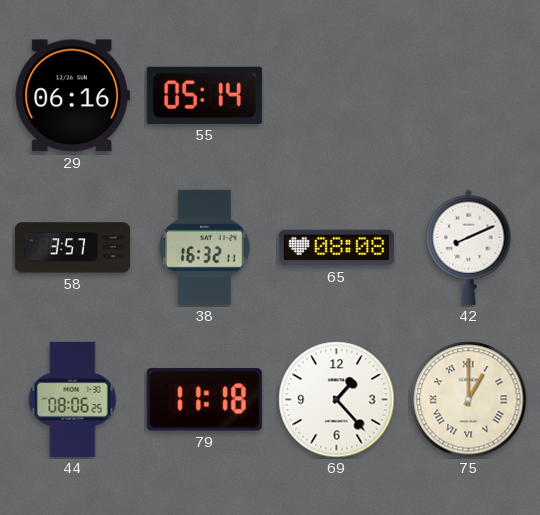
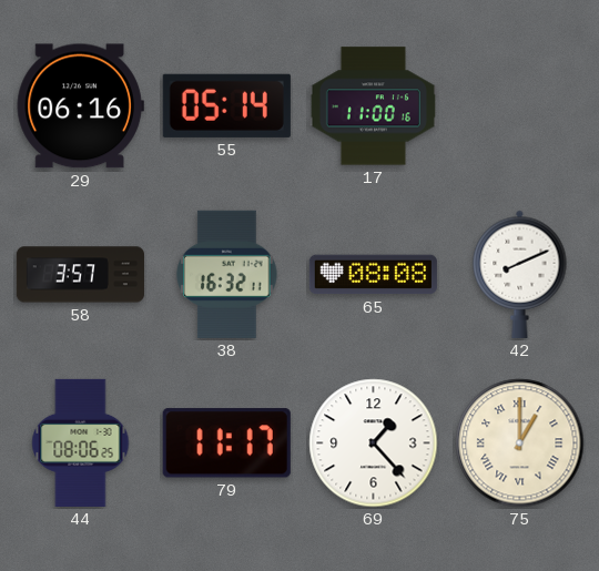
17: none -> 11:00 (373, 106)
79: 11:18 -> 11:17 (226, 443)
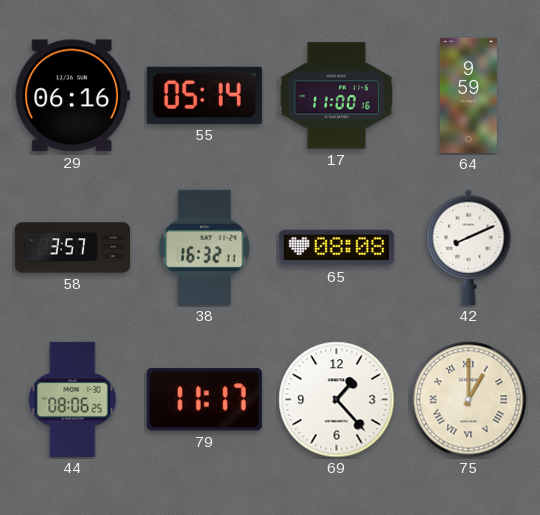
64: none -> 9:59 (468, 95)
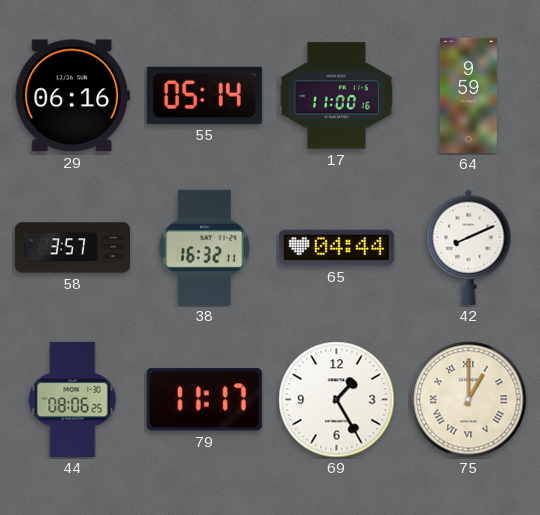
65: 08:08 -> 04:44 (336, 248)
69: 1:23 -> 1:25 (337, 400)
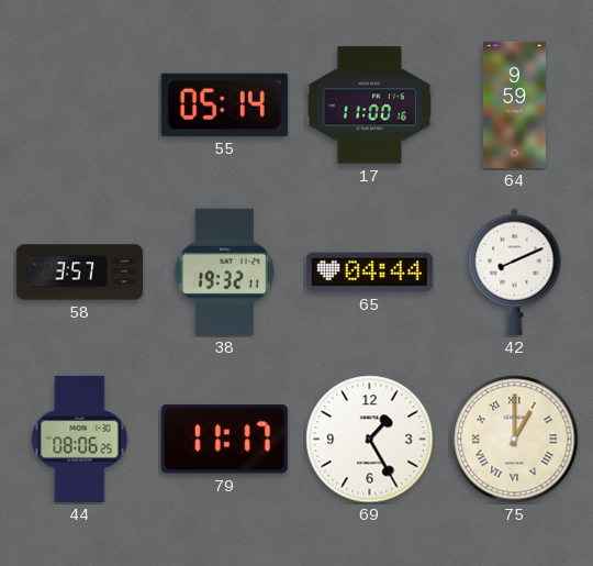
29: 06:16 -> none (72, 96)
38: 16:32 -> 19:32 (225, 271)
